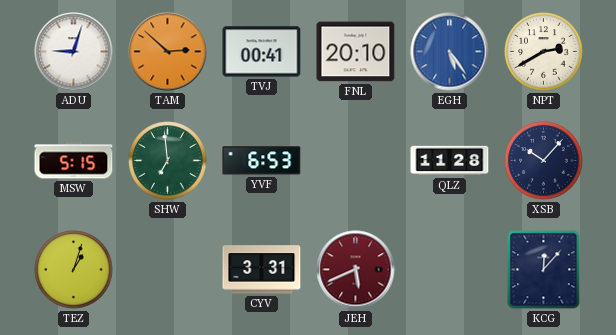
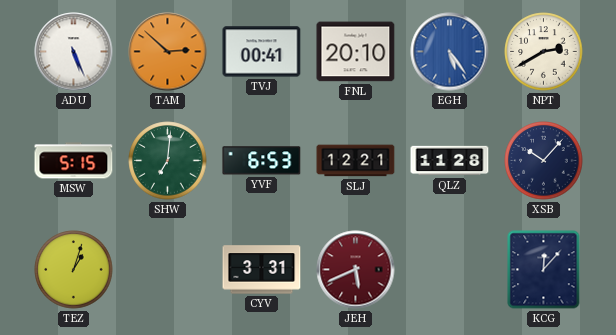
ADU: 9:03 -> 5:26 (74, 52)
SHW: 6:59 -> 7:01 (168, 161)
SLJ: none -> 12:21 (356, 161)
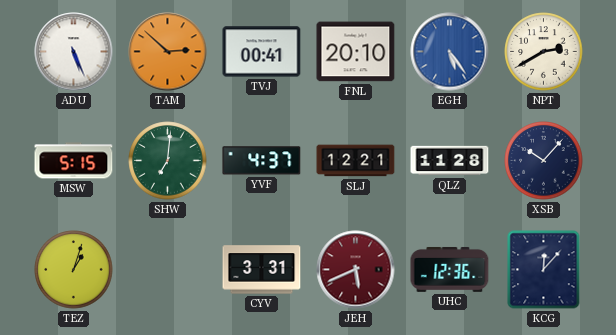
YVF: 6:53 -> 4:37 (262, 161)
UHC: none -> 12:36 (450, 270)
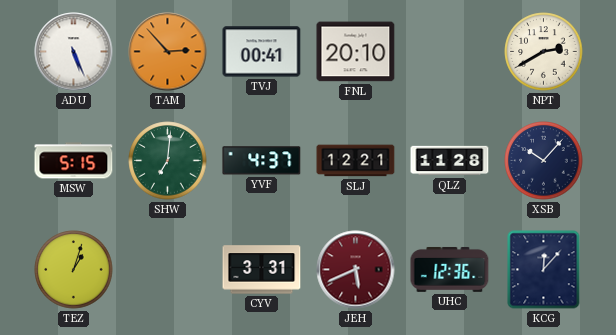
TAM: 2:52 -> 2:53 (168, 52)
EGH: 5:24 -> none (450, 52)
